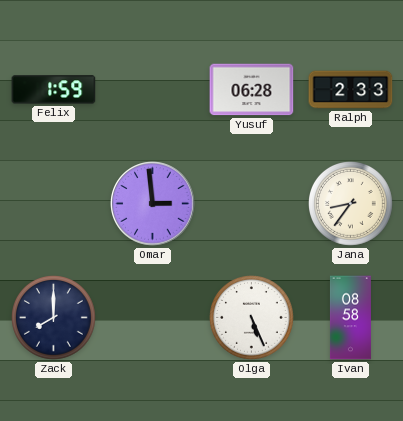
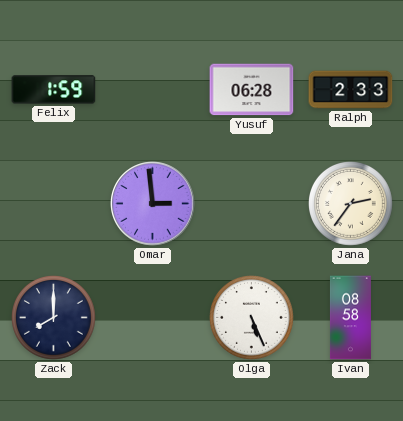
Jana: 8:36 -> 2:36 (351, 204)
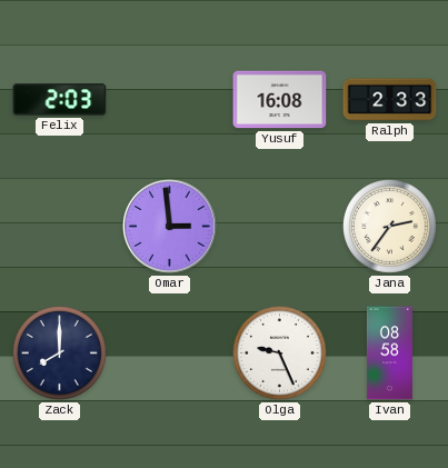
Felix: 1:59 -> 2:03 (60, 100)
Yusuf: 06:28 -> 16:08 (280, 100)
Olga: 5:26 -> 9:26 (280, 354)
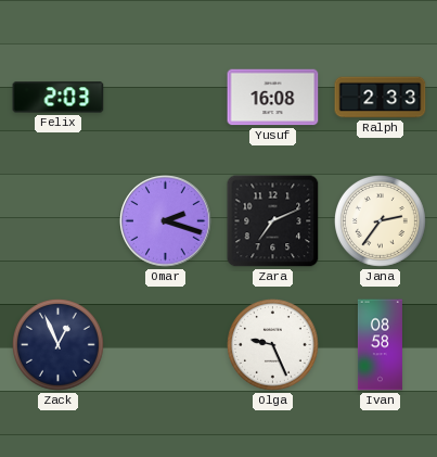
Omar: 2:59 -> 2:18 (166, 221)
Zara: none -> 7:11 (273, 221)
Zack: 8:00 -> 12:56 (59, 345)
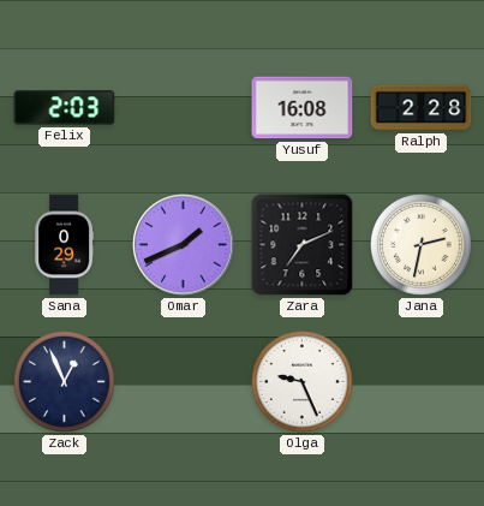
Ralph: 2:33 -> 2:28 (422, 108)
Sana: none -> 0:29 (64, 245)
Omar: 2:18 -> 1:41 (184, 245)
Jana: 2:36 -> 2:32 (422, 245)
Ivan: 08:58 -> none (380, 345)
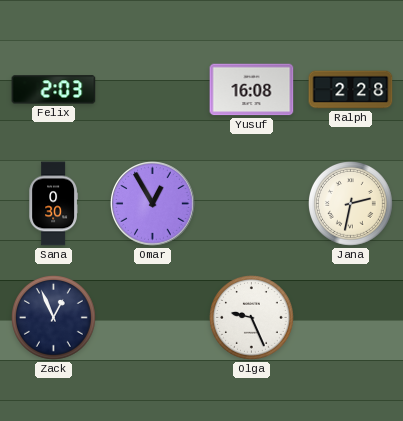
Sana: 0:29 -> 0:30 (53, 204)
Omar: 1:41 -> 12:55 (153, 204)
Zara: 7:11 -> none (303, 245)
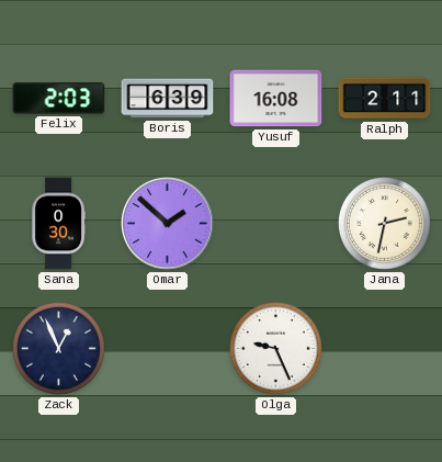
Boris: none -> 6:39 (168, 99)
Ralph: 2:28 -> 2:11 (385, 99)
Omar: 12:55 -> 1:52 (168, 224)
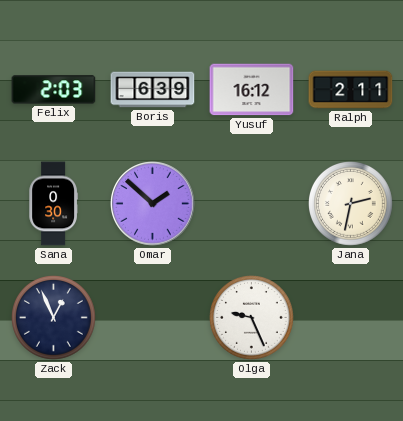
Yusuf: 16:08 -> 16:12 (252, 90)
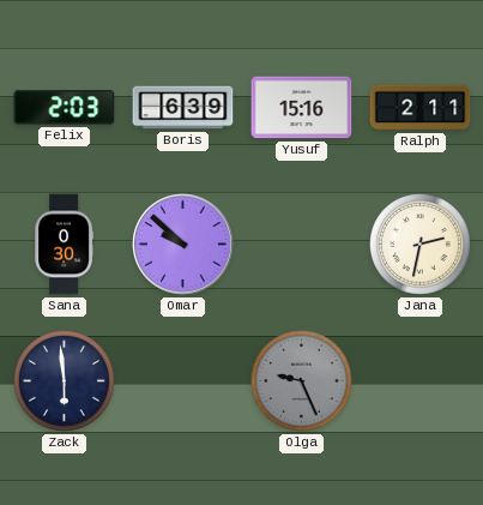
Yusuf: 16:12 -> 15:16 (302, 108)
Omar: 1:52 -> 9:52 (183, 245)
Zack: 12:56 -> 5:59 (65, 381)
Olga dial: white -> grey (302, 381)
